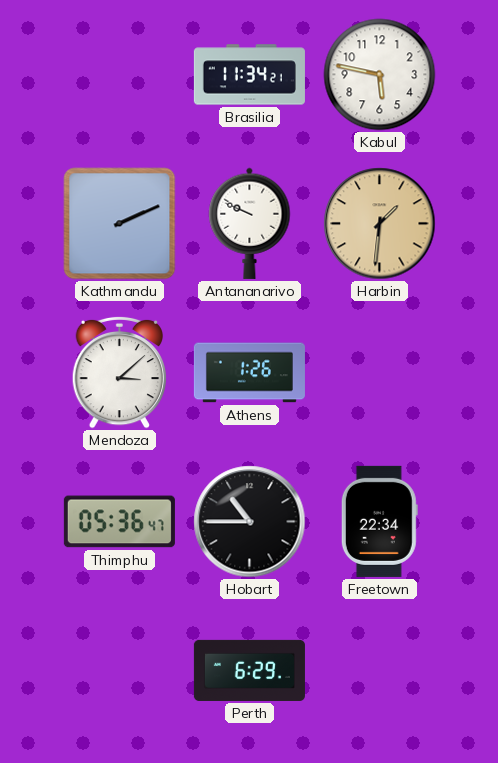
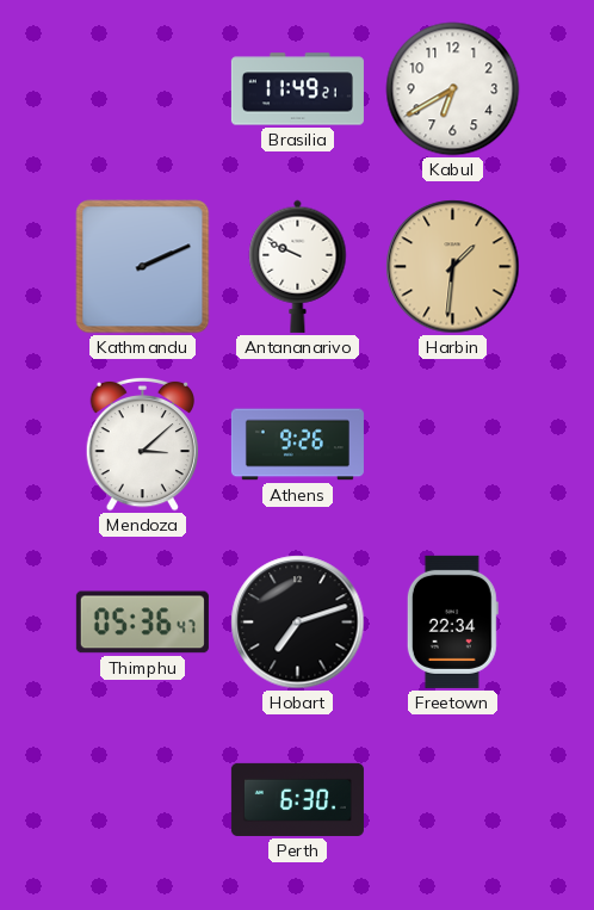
Brasilia: 11:34 -> 11:49 (297, 89)
Kabul: 5:47 -> 6:40 (453, 89)
Athens: 1:26 -> 9:26 (297, 445)
Hobart: 10:45 -> 7:12 (298, 623)
Perth: 6:29 -> 6:30 (297, 799)
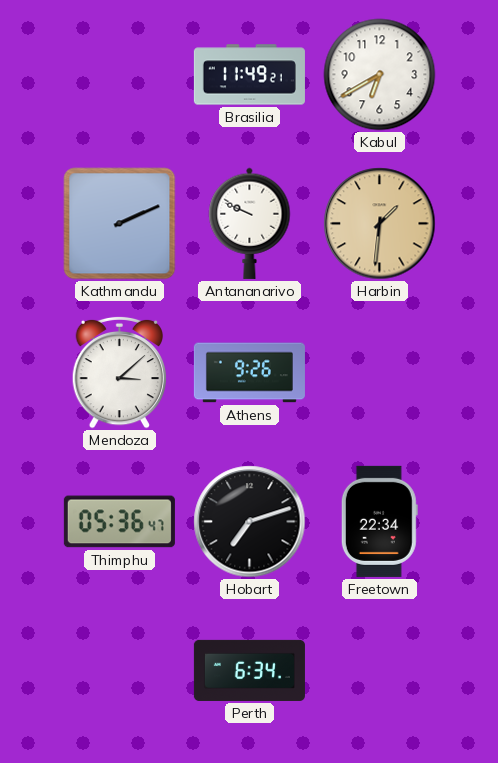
Perth: 6:30 -> 6:34 (249, 670)
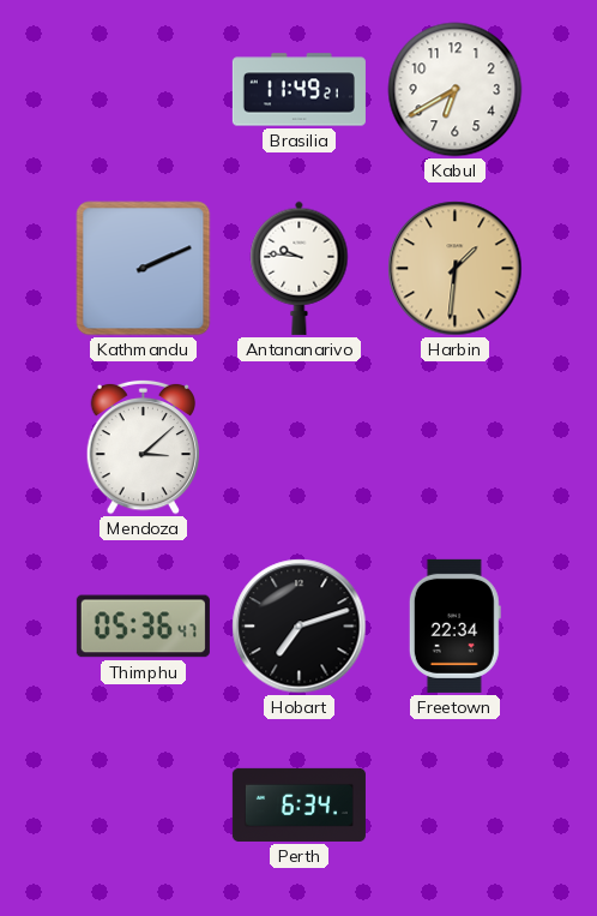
Antananarivo: 9:49 -> 9:46 (300, 268)
Athens: 9:26 -> none (249, 373)
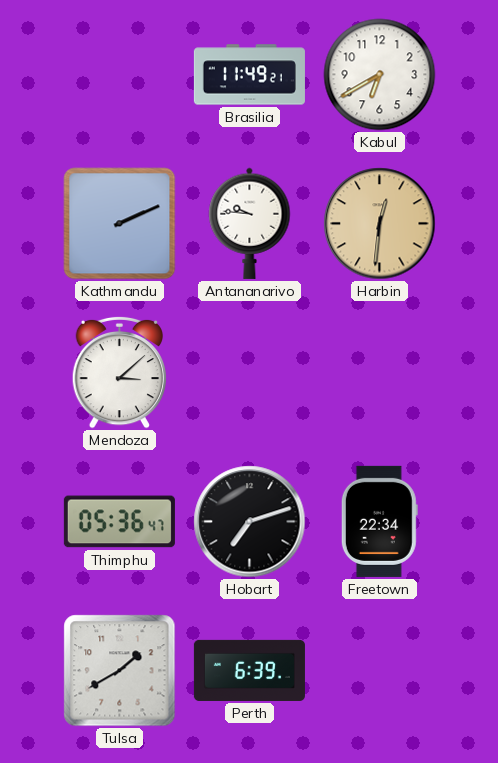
Harbin: 1:31 -> 12:31 (380, 224)
Tulsa: none -> 1:40 (120, 671)
Perth: 6:34 -> 6:39 (249, 670)
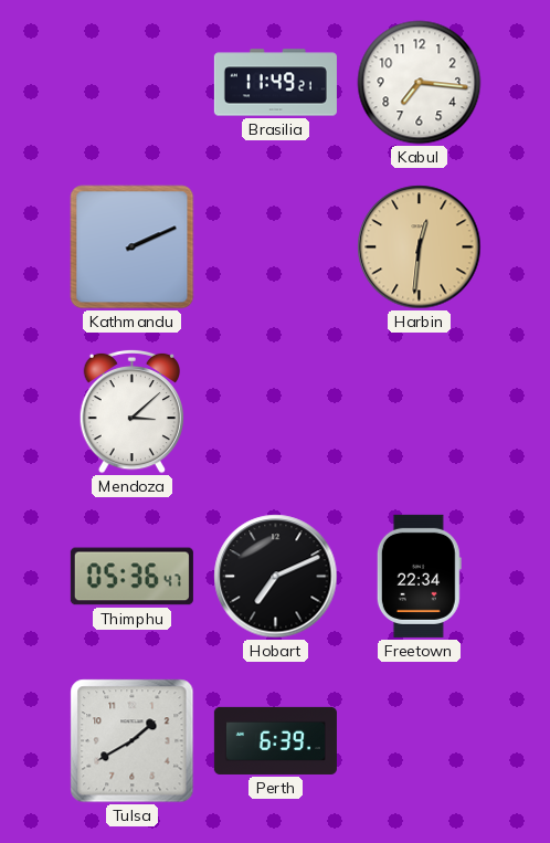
Kabul: 6:40 -> 7:16 (420, 83)
Antananarivo: 9:46 -> none (250, 223)
Hobart: 7:12 -> 7:11 (276, 577)
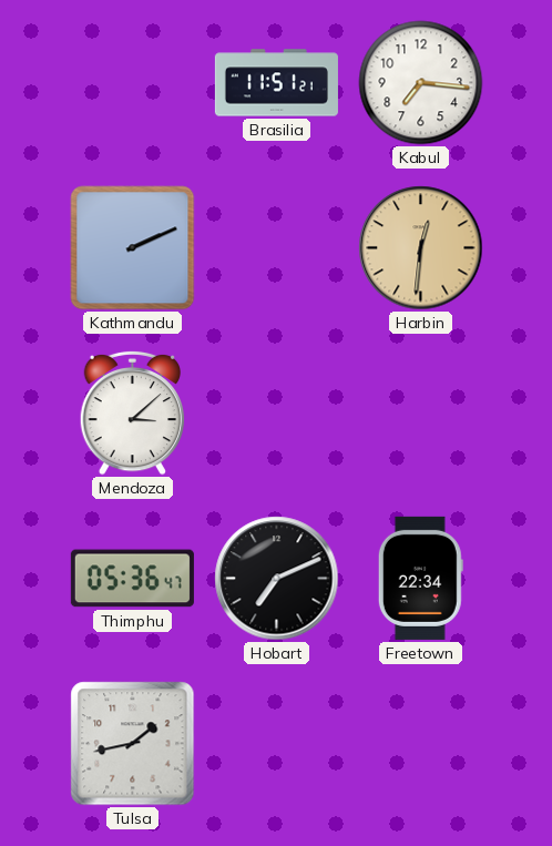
Brasilia: 11:49 -> 11:51 (276, 83)
Tulsa: 1:40 -> 1:43 (133, 744)
Perth: 6:39 -> none (275, 740)
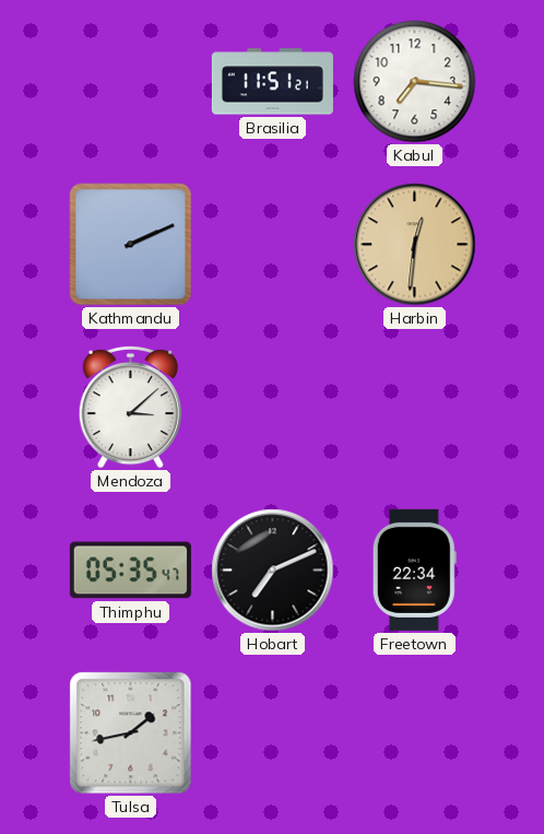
Thimphu: 05:36 -> 05:35 (130, 571)
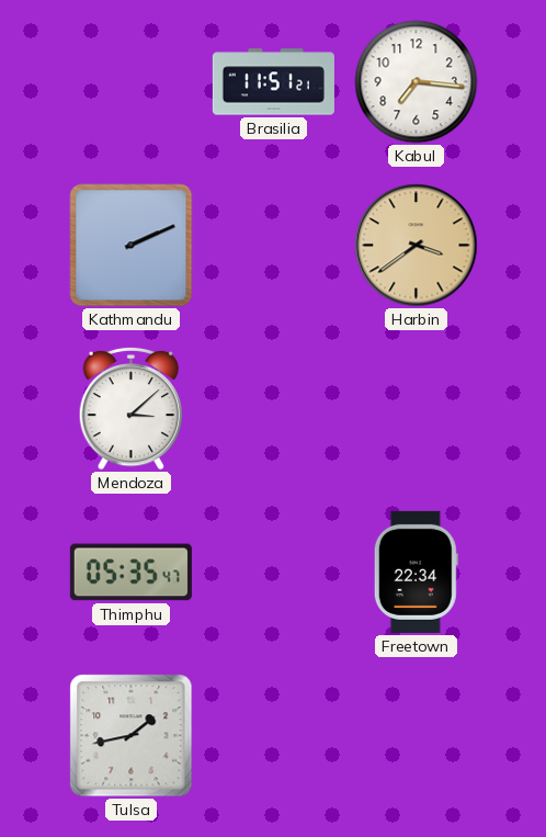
Harbin: 12:31 -> 3:39 (417, 246)
Hobart: 7:11 -> none (273, 571)
